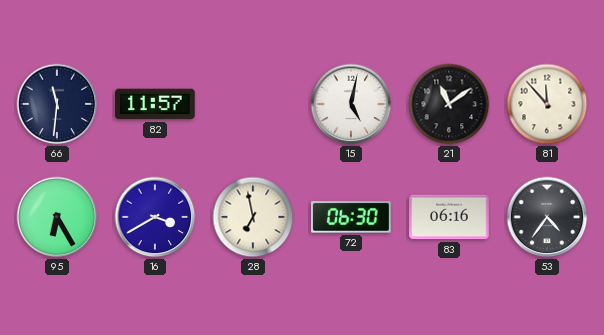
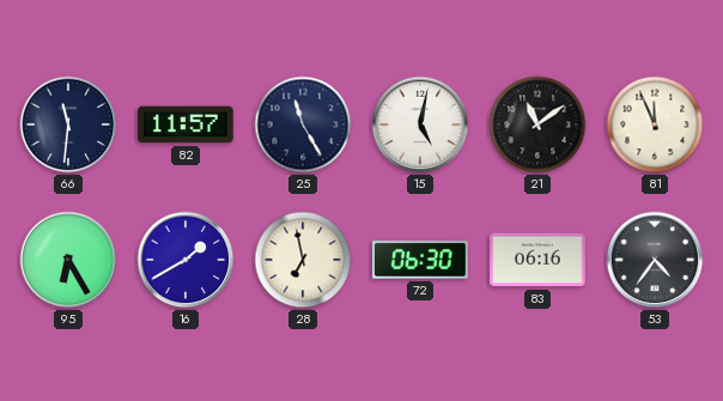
25: none -> 11:25 (303, 124)
81: 11:53 -> 11:56 (655, 124)
16: 3:40 -> 1:40 (186, 260)
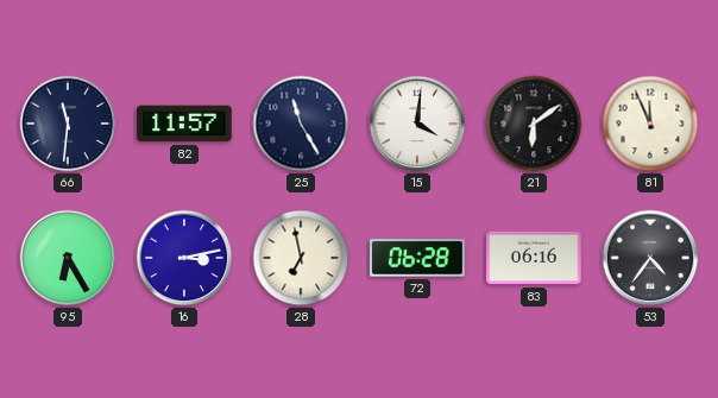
15: 5:02 -> 4:01 (417, 124)
21: 11:09 -> 6:09 (534, 124)
16: 1:40 -> 3:13 (184, 258)
72: 06:30 -> 06:28 (417, 258)
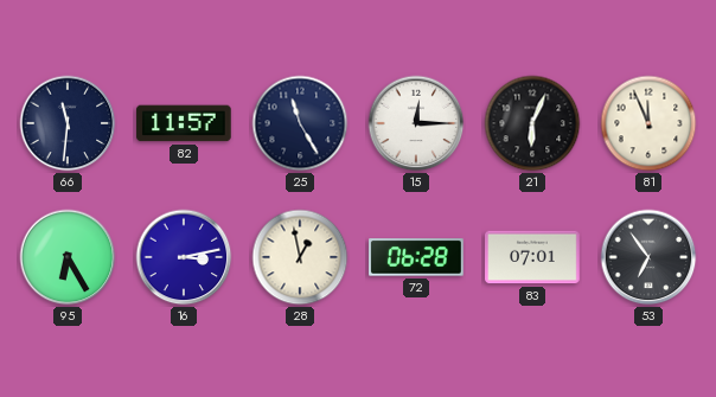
15: 4:01 -> 12:15 (416, 123)
21: 6:09 -> 6:04 (532, 123)
28: 6:58 -> 12:58 (300, 257)
83: 06:16 -> 07:01 (532, 257)
53: 4:36 -> 6:54 (648, 257)
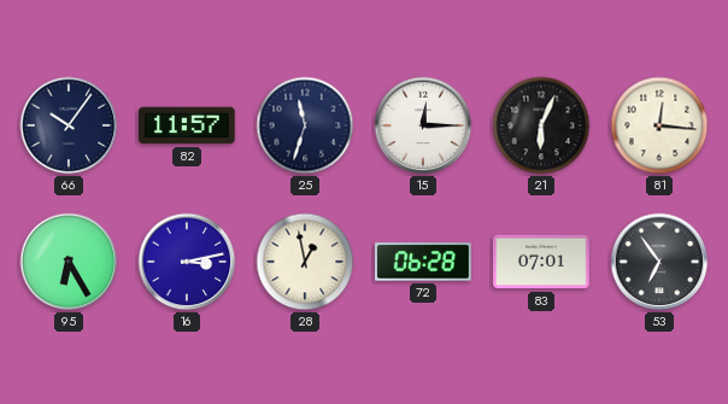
66: 11:31 -> 10:06 (69, 125)
25: 11:25 -> 11:33 (305, 125)
81: 11:56 -> 12:16 (659, 125)
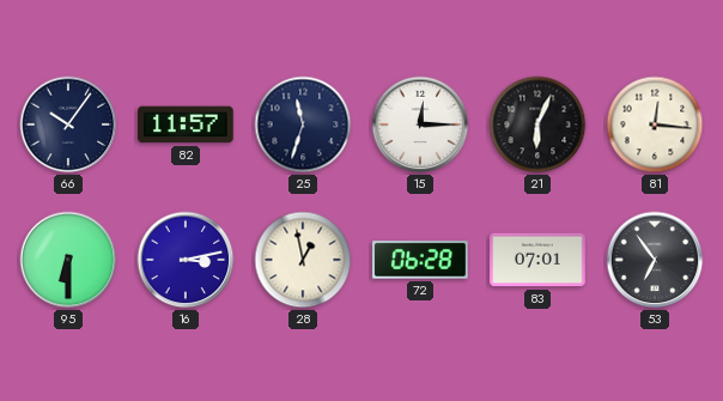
95: 6:25 -> 6:30 (68, 260)
